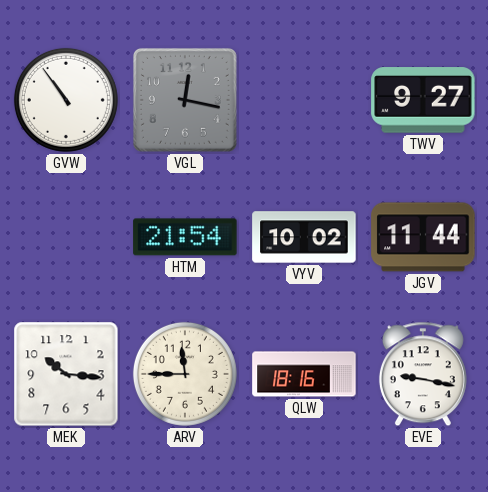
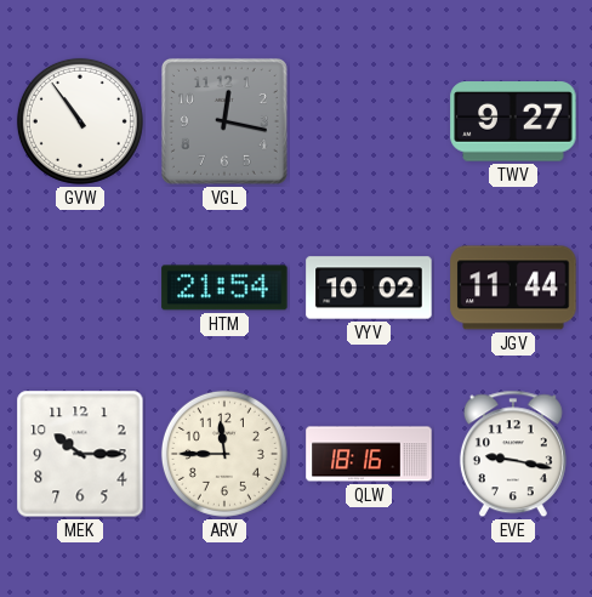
MEK: 10:16 -> 10:15 (80, 454)
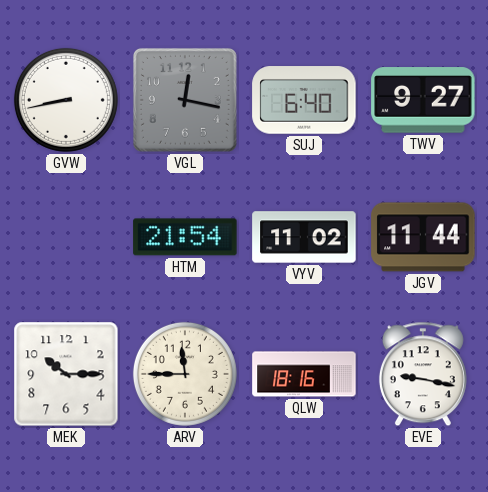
GVW: 10:54 -> 8:43 (66, 100)
SUJ: none -> 6:40 (304, 100)
VYV: 10:02 -> 11:02 (304, 237)
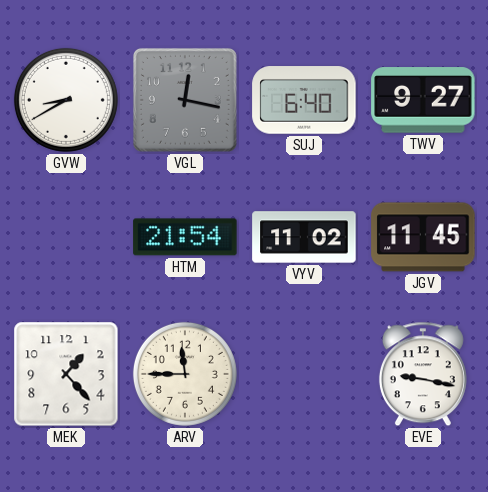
GVW: 8:43 -> 8:40 (66, 100)
JGV: 11:44 -> 11:45 (423, 237)
MEK: 10:15 -> 1:23 (66, 374)
QLW: 18:16 -> none (304, 374)
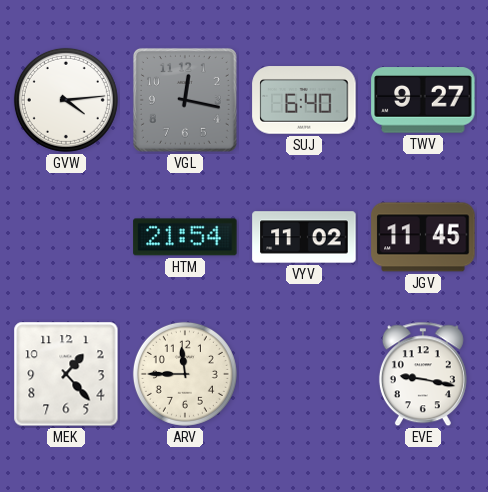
GVW: 8:40 -> 4:14 (66, 100)
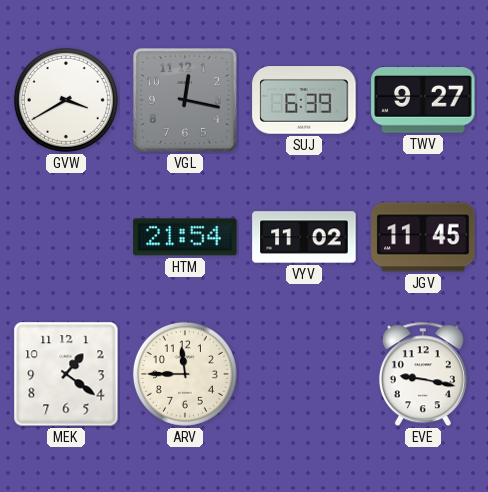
GVW: 4:14 -> 3:40 (66, 100)
SUJ: 6:40 -> 6:39 (304, 100)
MEK: 1:23 -> 1:21 (66, 374)
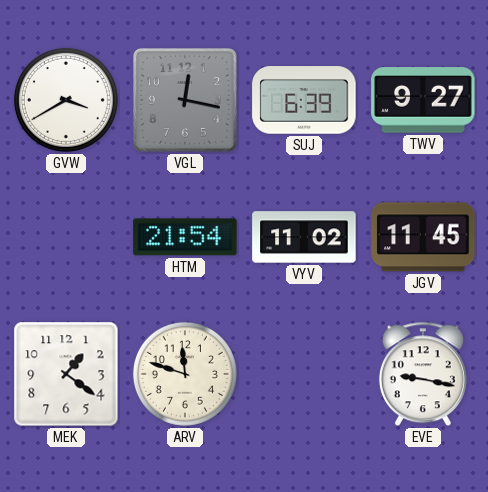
ARV: 11:45 -> 11:48 (185, 374)
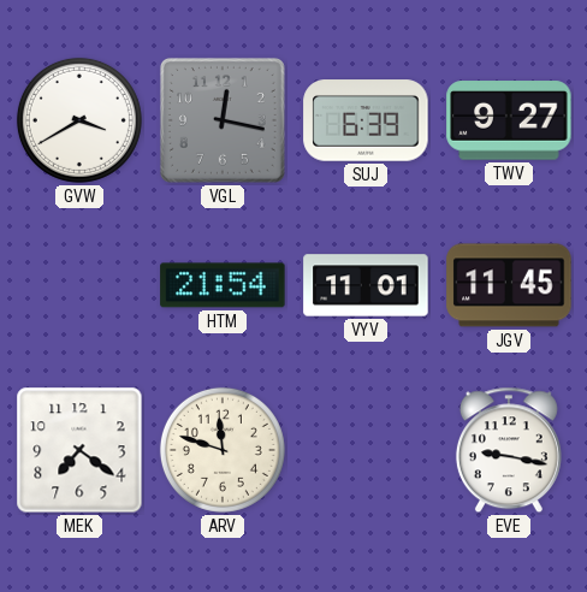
VYV: 11:02 -> 11:01 (366, 285)
MEK: 1:21 -> 7:21 (79, 450)
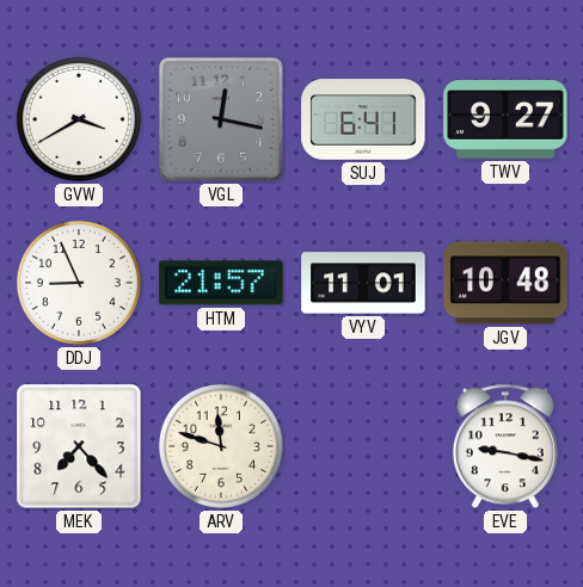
SUJ: 6:39 -> 6:41 (363, 119)
DDJ: none -> 8:56 (79, 283)
HTM: 21:54 -> 21:57 (221, 283)
JGV: 11:45 -> 10:48 (505, 283)
MEK: 7:21 -> 7:23 (79, 446)
